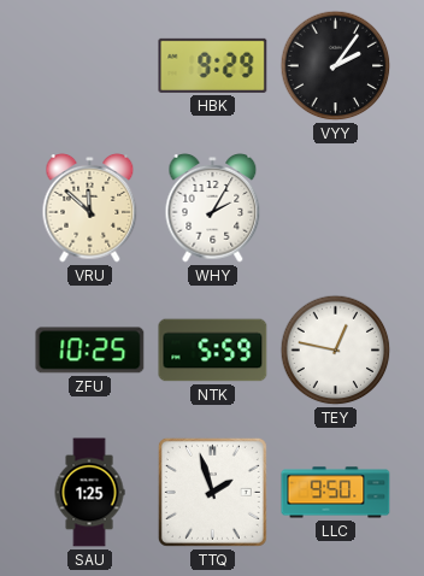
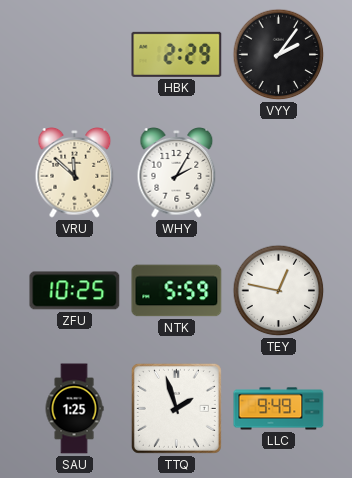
HBK: 9:29 -> 2:29 (177, 54)
LLC: 9:50 -> 9:49 (279, 409)
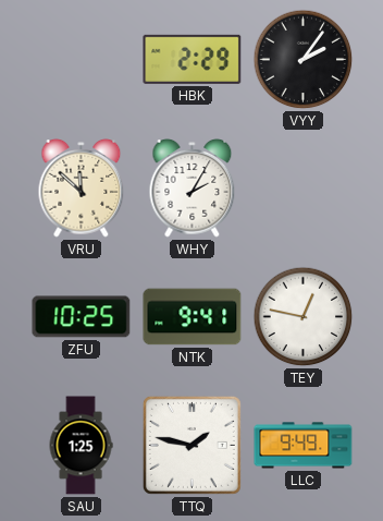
NTK: 5:59 -> 9:41 (193, 317)
TTQ: 1:57 -> 1:47 (191, 445)
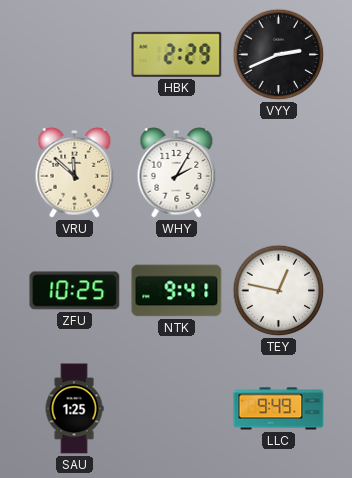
VYY: 2:06 -> 2:41 (279, 55)
TTQ: 1:47 -> none (191, 445)
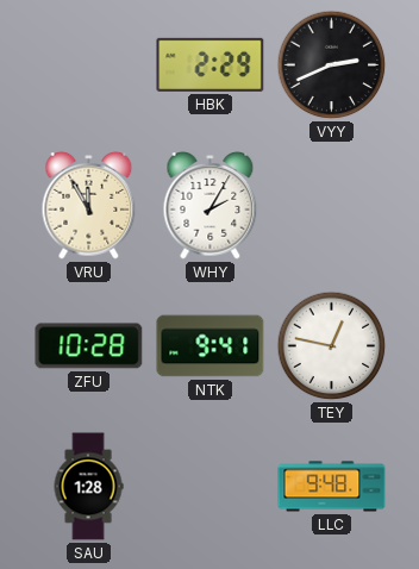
VRU: 11:52 -> 11:55 (89, 206)
ZFU: 10:25 -> 10:28 (89, 346)
SAU: 1:25 -> 1:28 (88, 487)
LLC: 9:49 -> 9:48 (332, 487)
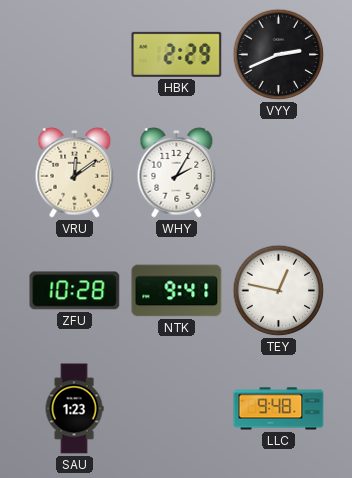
VRU: 11:55 -> 12:09 (75, 173)
SAU: 1:28 -> 1:23 (74, 409)
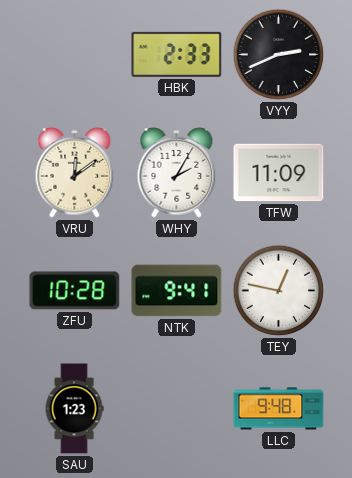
HBK: 2:29 -> 2:33 (177, 54)
TFW: none -> 11:09 (279, 173)
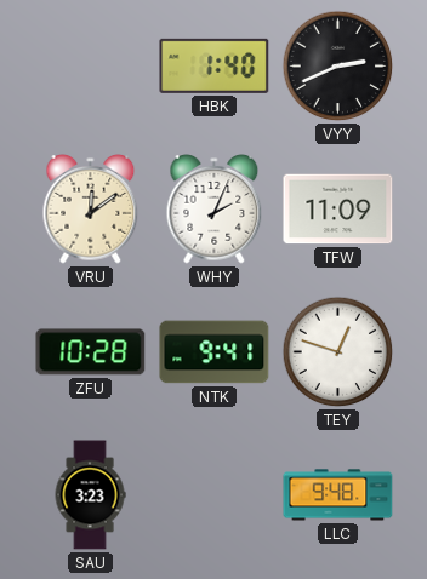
HBK: 2:33 -> 1:40 (215, 65)
WHY: 2:05 -> 2:04 (215, 210)
TEY: 12:47 -> 12:48 (338, 352)
SAU: 1:23 -> 3:23 (90, 495)
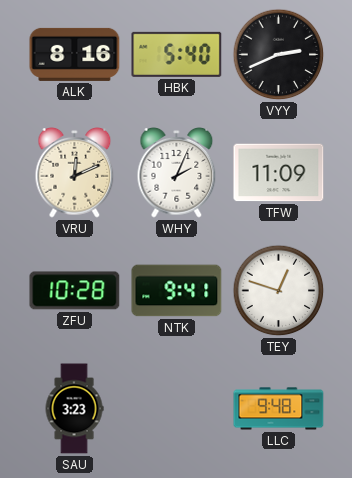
ALK: none -> 8:16 (75, 54)
HBK: 1:40 -> 5:40 (177, 54)
VRU: 12:09 -> 12:11 (75, 173)
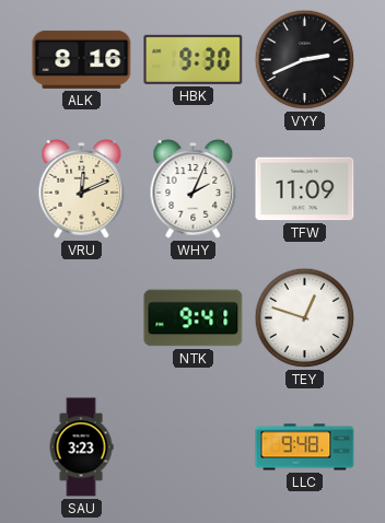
HBK: 5:40 -> 9:30 (194, 59)
ZFU: 10:28 -> none (75, 291)
